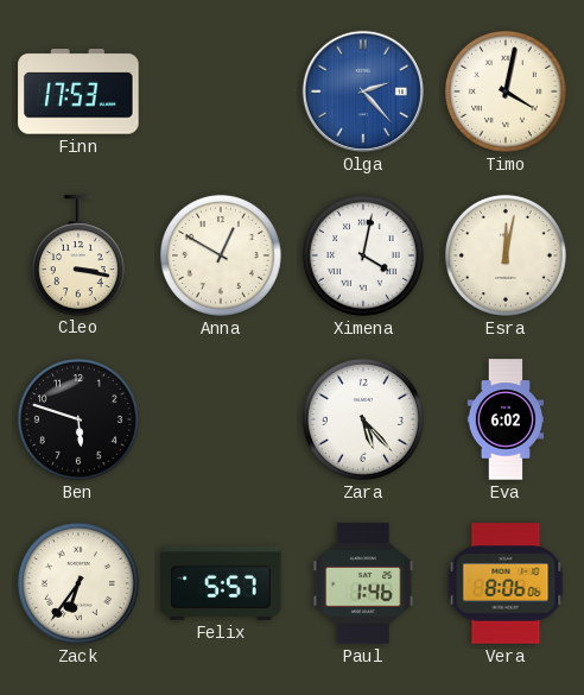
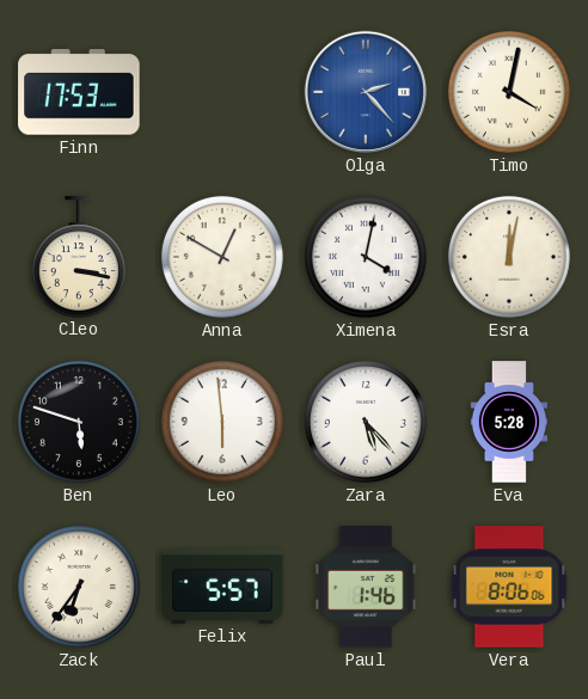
Leo: none -> 5:59 (222, 422)
Eva: 6:02 -> 5:28 (508, 422)
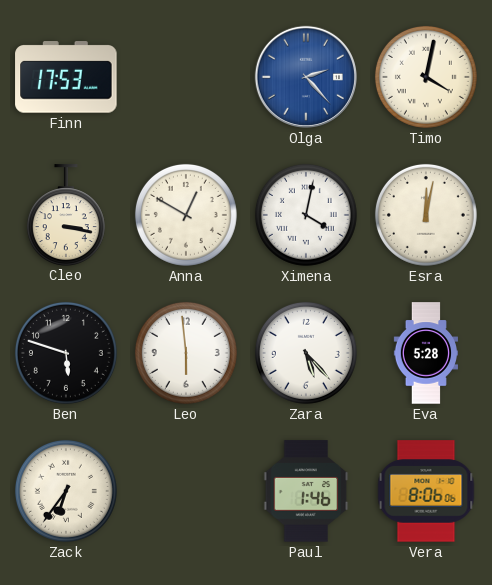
Felix: 5:57 -> none (222, 587)
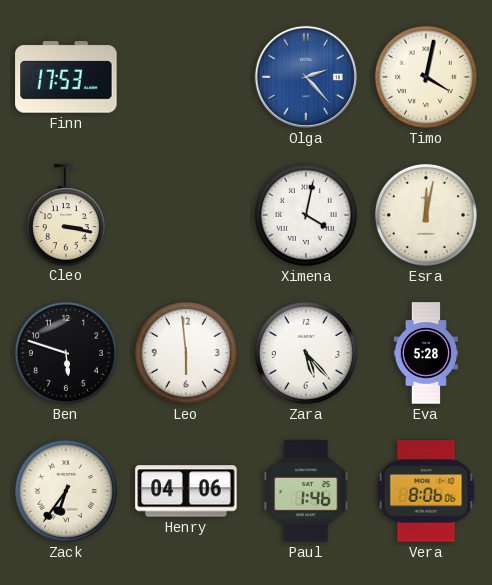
Anna: 12:50 -> none (186, 215)
Henry: none -> 04:06 (186, 491)
